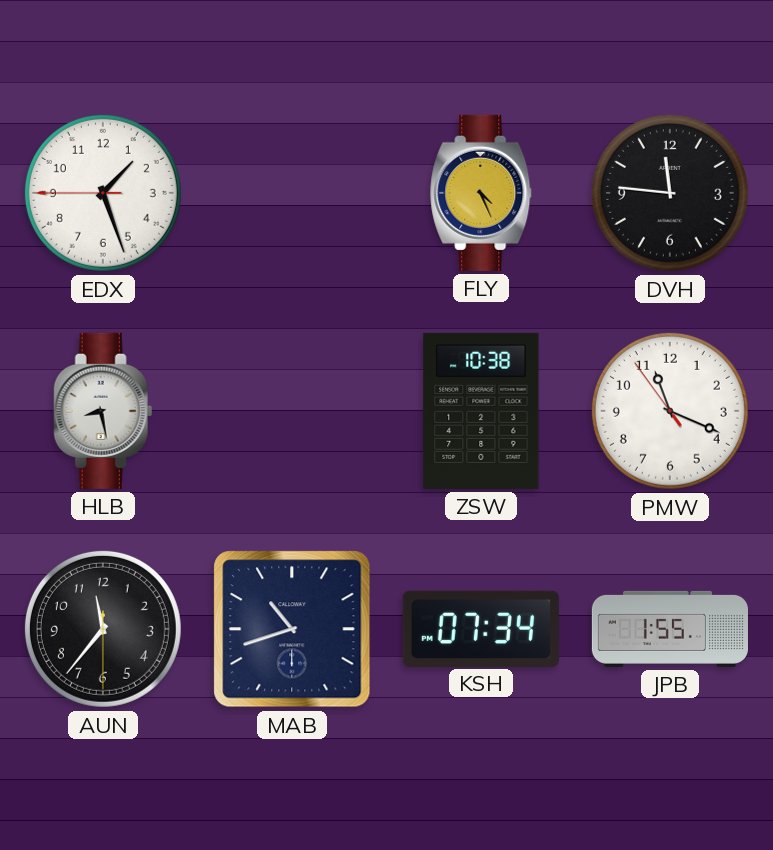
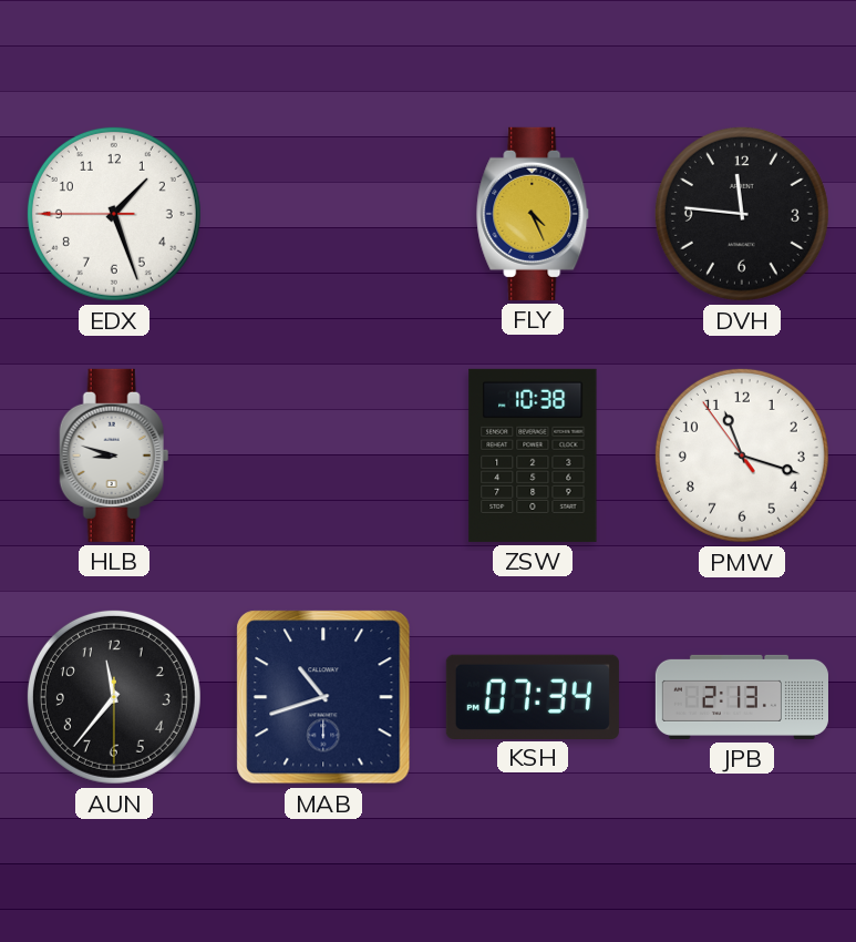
HLB: 8:28 -> 8:48 (114, 455)
PMW: 11:18 -> 11:17 (742, 455)
JPB: 1:55 -> 2:13 (742, 697)
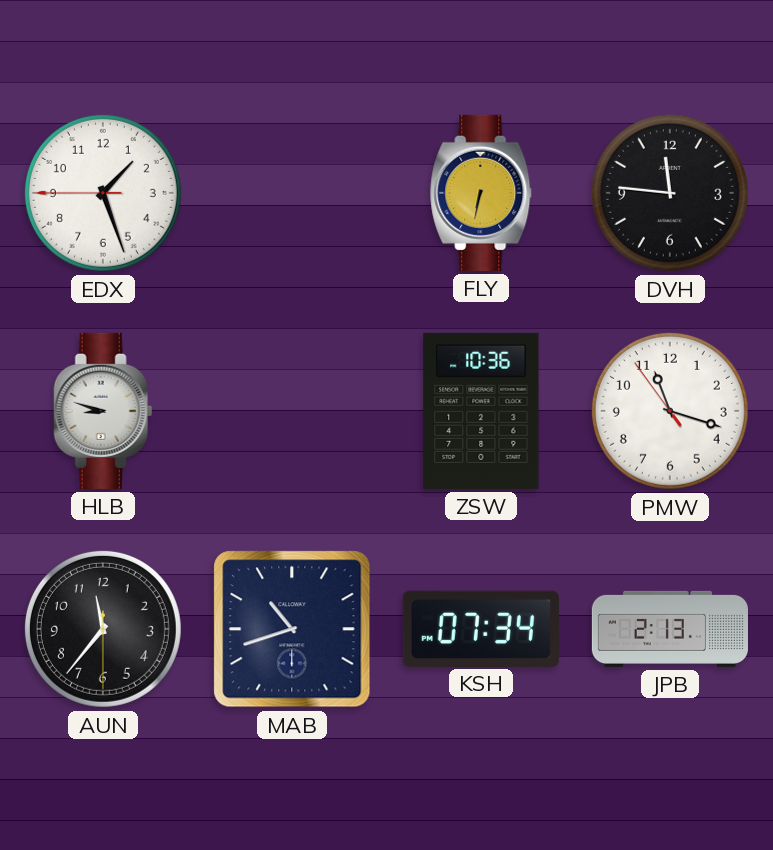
FLY: 4:26 -> 6:32 (482, 193)
ZSW: 10:38 -> 10:36 (481, 411)
